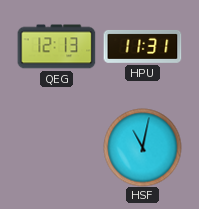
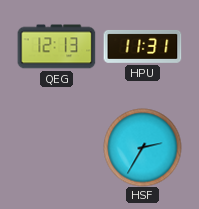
HSF: 11:02 -> 2:35 (142, 147)
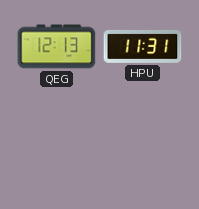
HSF: 2:35 -> none (142, 147)
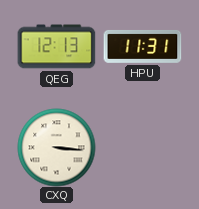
CXQ: none -> 3:16 (56, 147)
